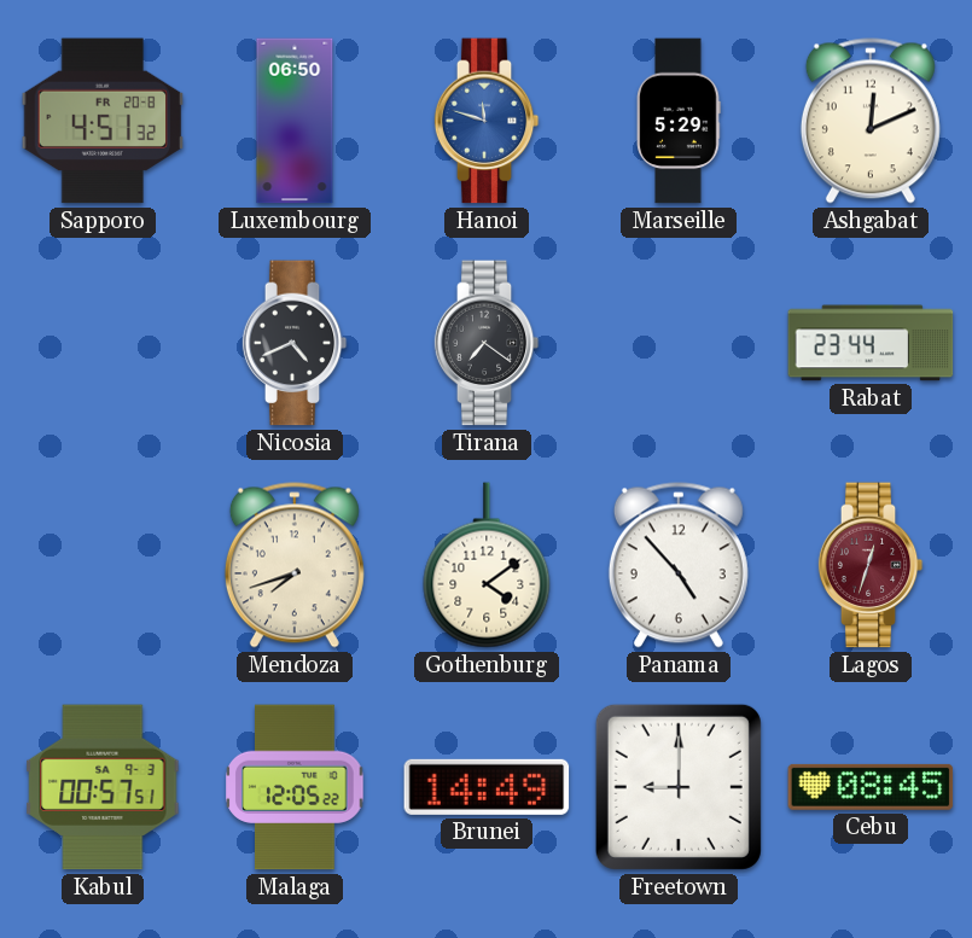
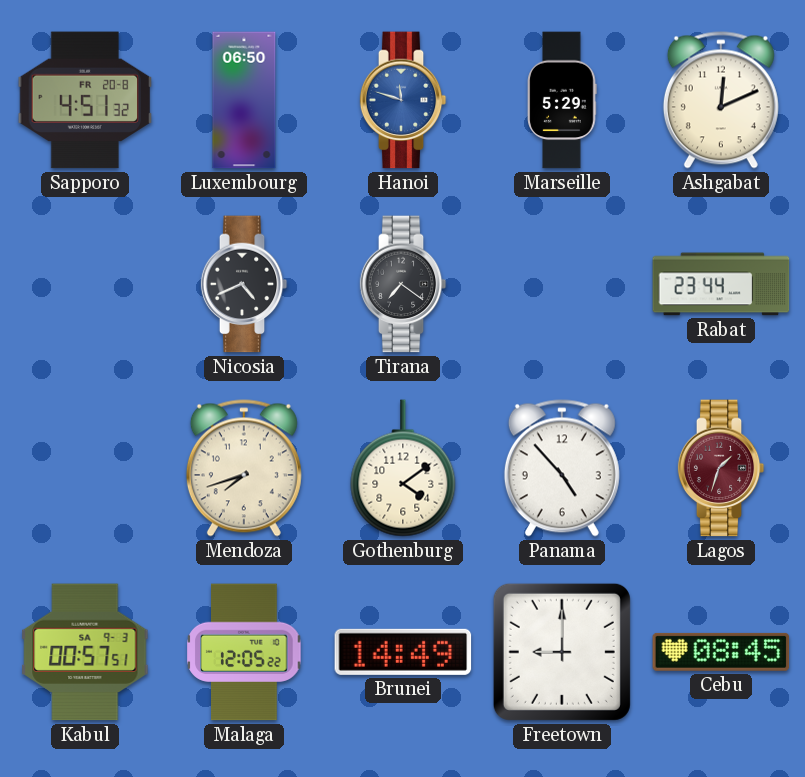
Lagos: 12:33 -> 1:33 (721, 468)
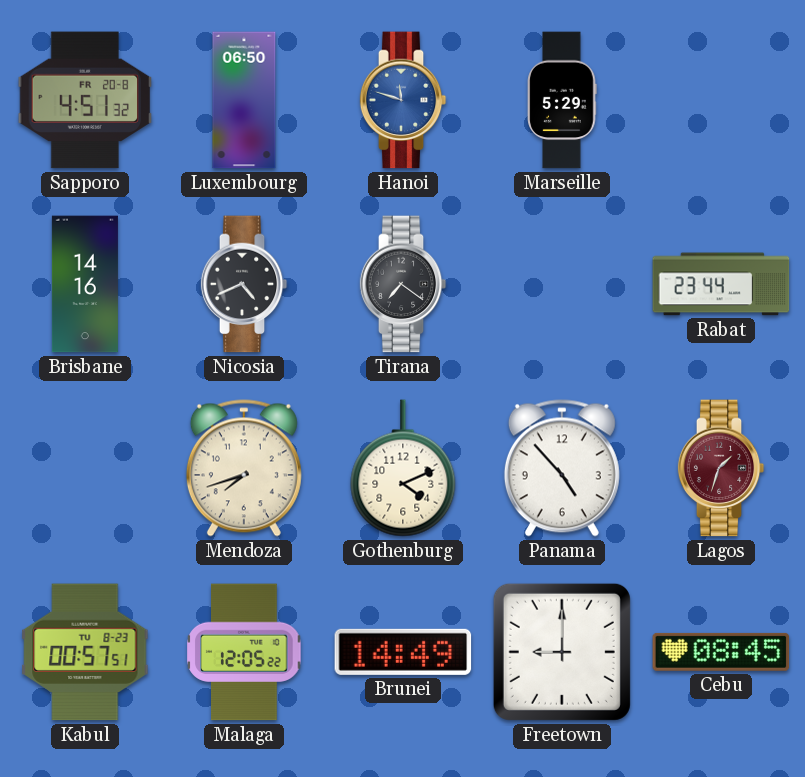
Ashgabat: 12:11 -> none (721, 100)
Brisbane: none -> 14:16 (85, 284)
Gothenburg: 4:09 -> 4:11 (403, 468)
Kabul date: SA 9-3 -> TU 8-23 (85, 652)
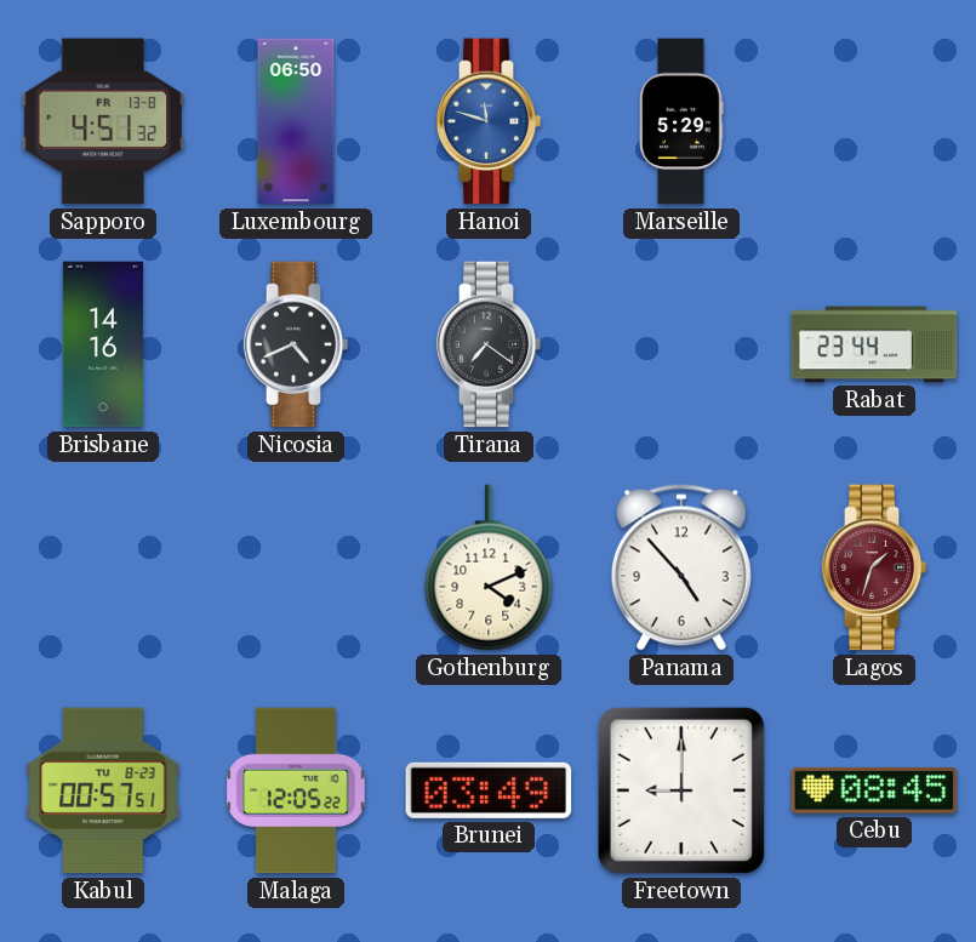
Sapporo date: FR 20-8 -> FR 13-8 (103, 121)
Mendoza: 7:42 -> none (244, 468)
Brunei: 14:49 -> 03:49 (489, 790)
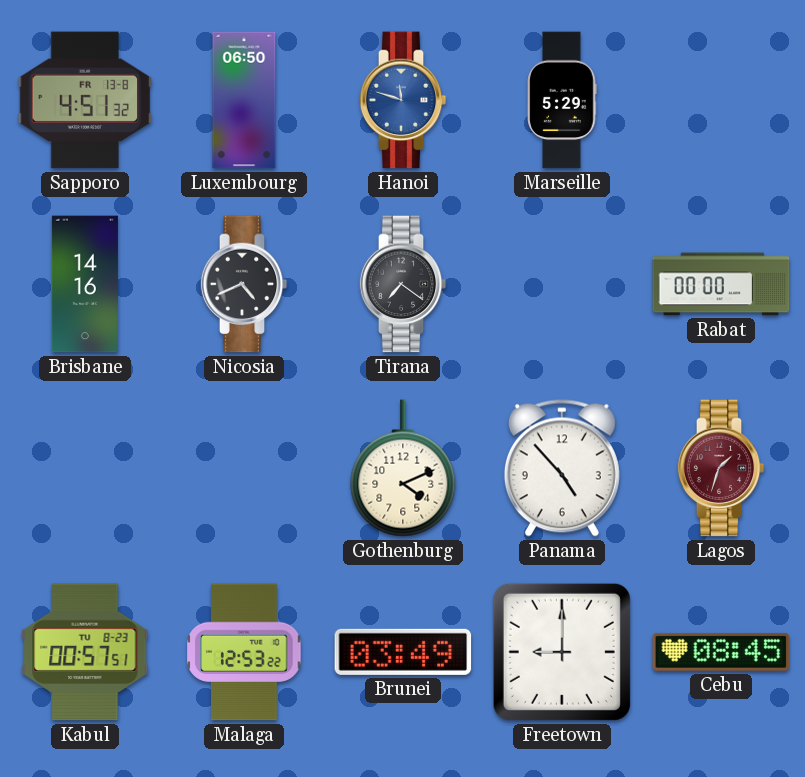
Rabat: 23:44 -> 00:00 (721, 284)
Malaga: 12:05 -> 12:53 (244, 652)
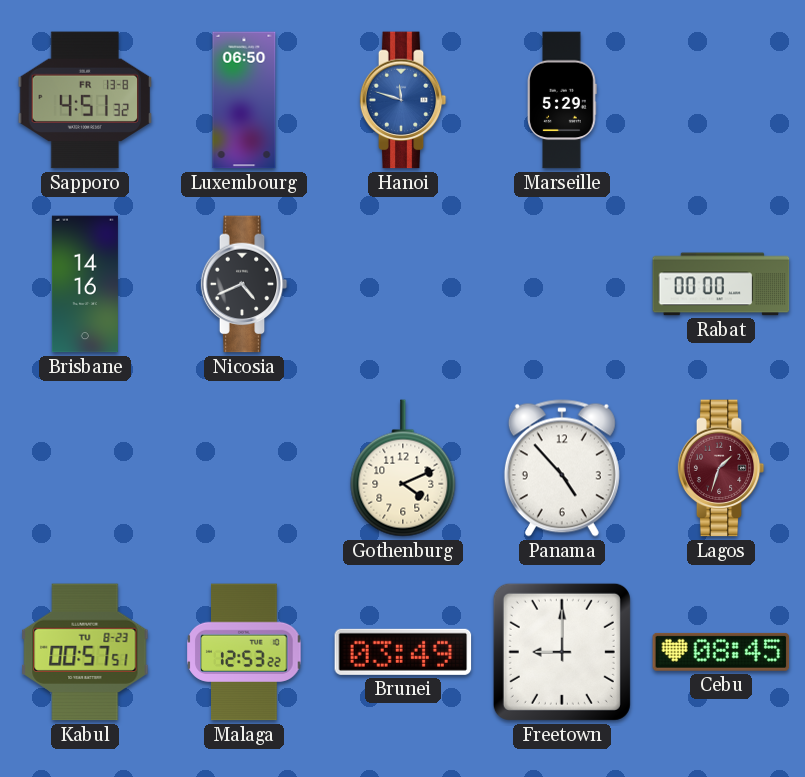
Tirana: 7:21 -> none (403, 284)
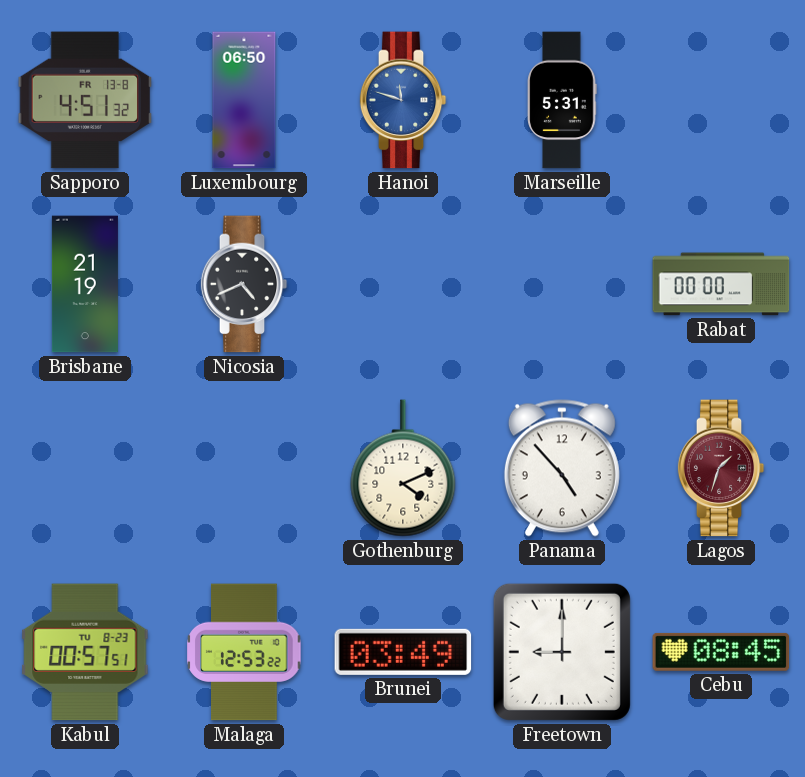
Marseille: 5:29 -> 5:31 (562, 100)
Brisbane: 14:16 -> 21:19 (85, 284)
